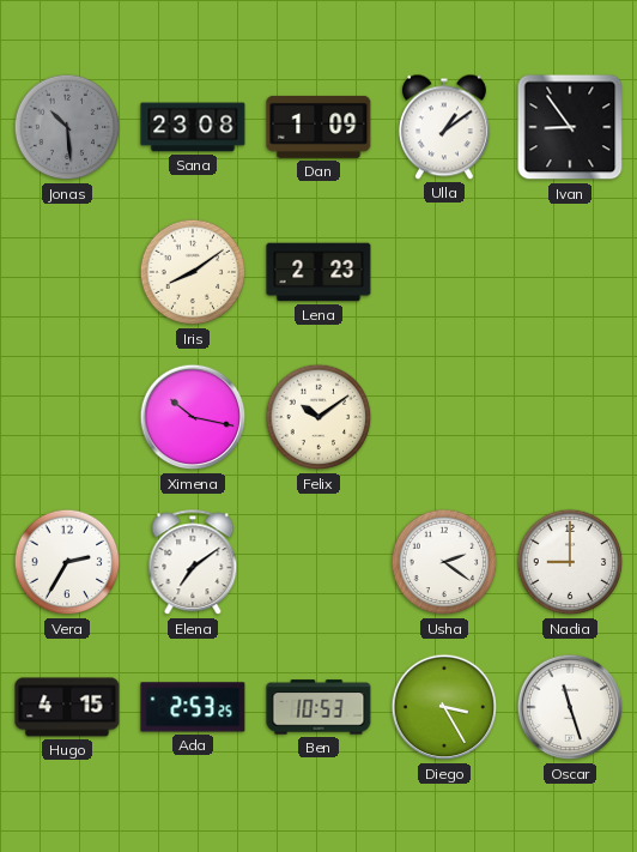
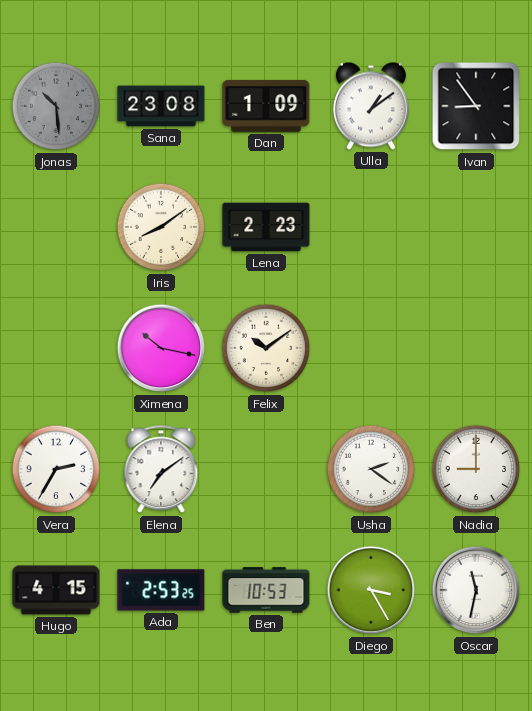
Oscar: 11:27 -> 11:32 (476, 590)
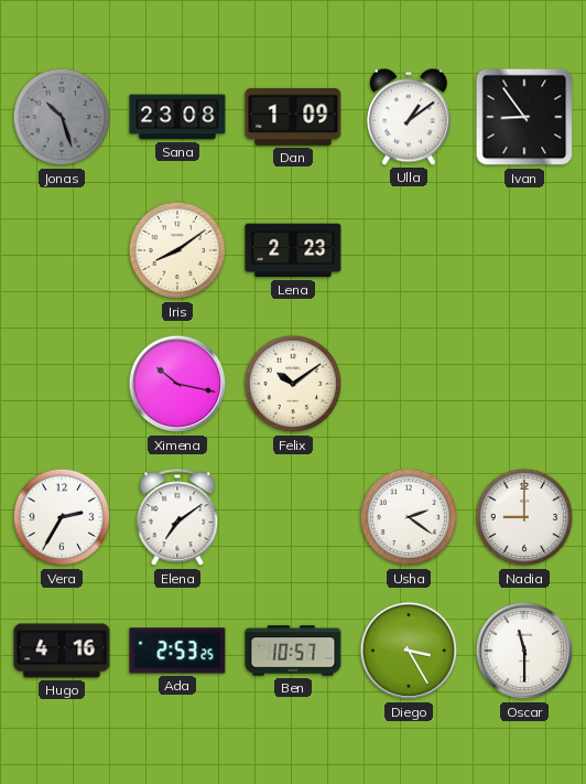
Jonas: 10:29 -> 10:27 (62, 117)
Hugo: 4:15 -> 4:16 (62, 651)
Ben: 10:53 -> 10:57 (293, 651)
Oscar: 11:32 -> 11:30 (524, 651)
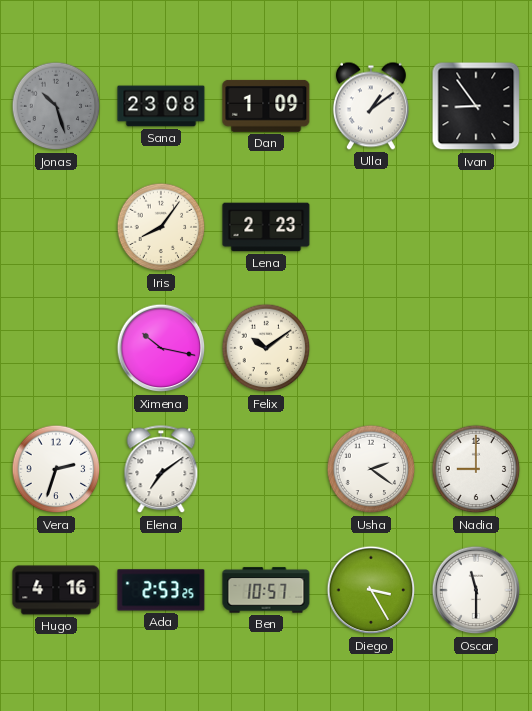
Iris: 8:09 -> 8:06 (161, 227)
Vera: 2:35 -> 2:33 (56, 469)
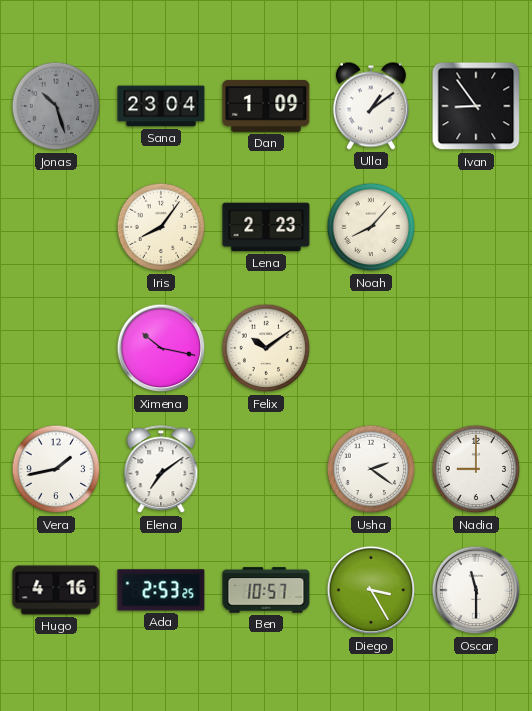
Sana: 23:08 -> 23:04 (161, 106)
Noah: none -> 8:07 (371, 227)
Vera: 2:33 -> 1:43 (56, 469)
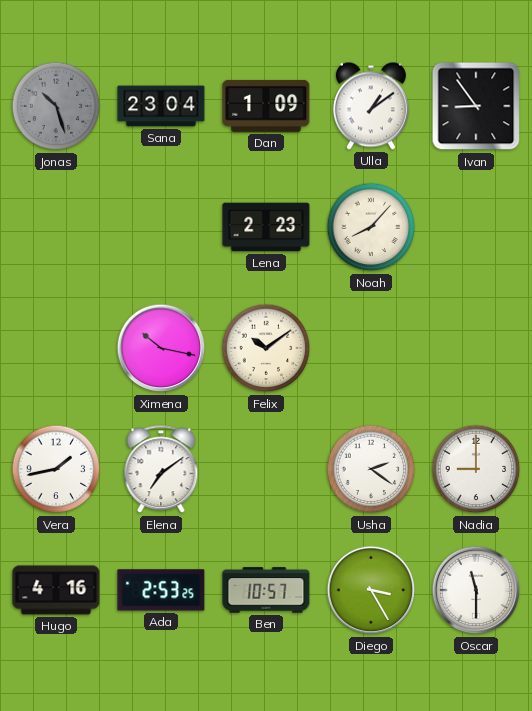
Iris: 8:06 -> none (161, 227)
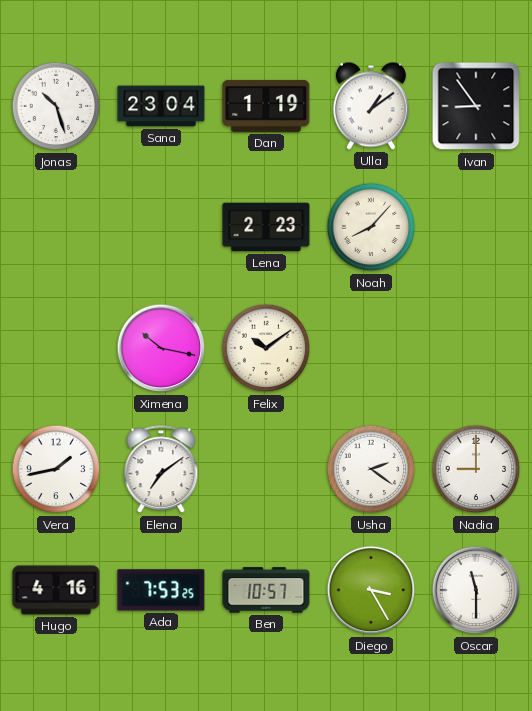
Jonas dial: grey -> white (56, 106)
Dan: 1:09 -> 1:19 (266, 106)
Ada: 2:53 -> 7:53 (161, 590)
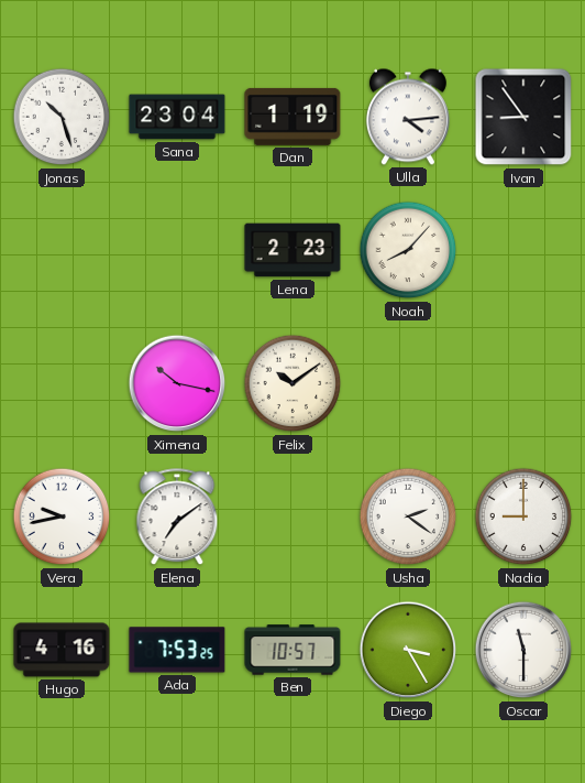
Ulla: 1:09 -> 4:14 (408, 117)
Vera: 1:43 -> 9:43 (62, 516)
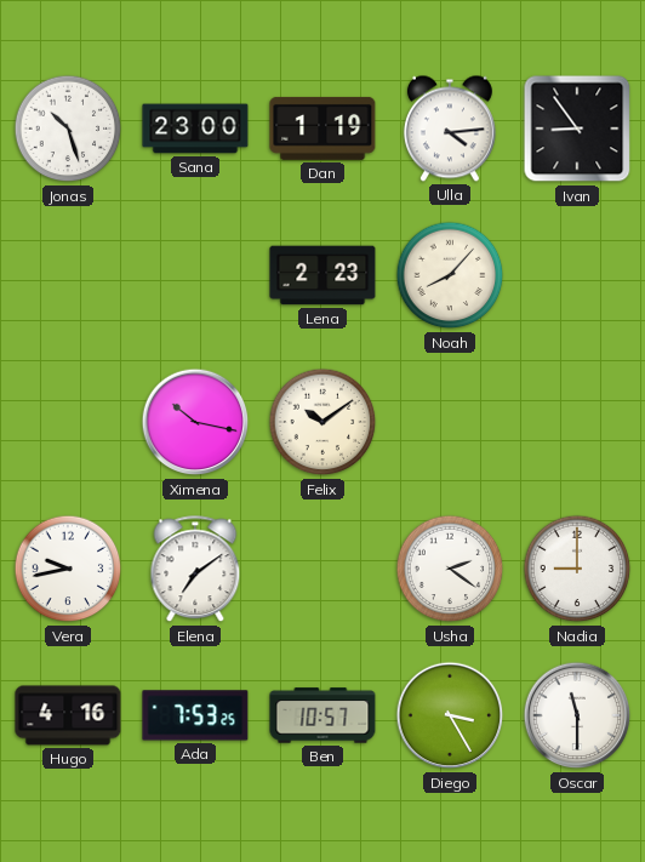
Sana: 23:04 -> 23:00 (195, 129)
